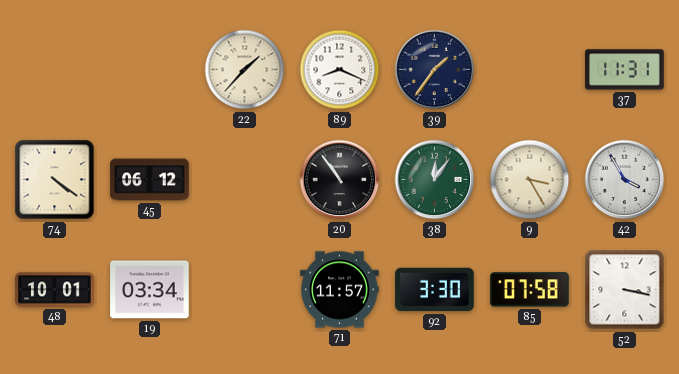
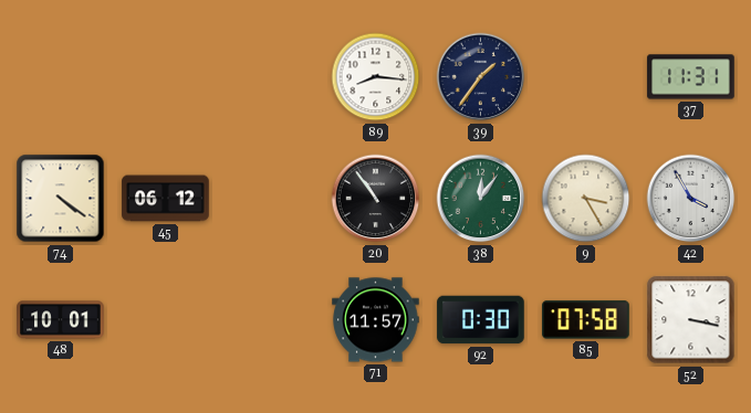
22: 1:37 -> none (245, 70)
89: 8:19 -> 8:16 (376, 77)
19: 03:34 -> none (150, 290)
92: 3:30 -> 0:30 (481, 320)
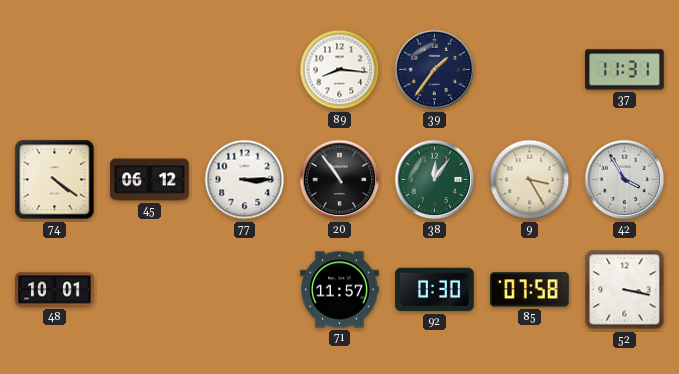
77: none -> 3:15 (245, 180)
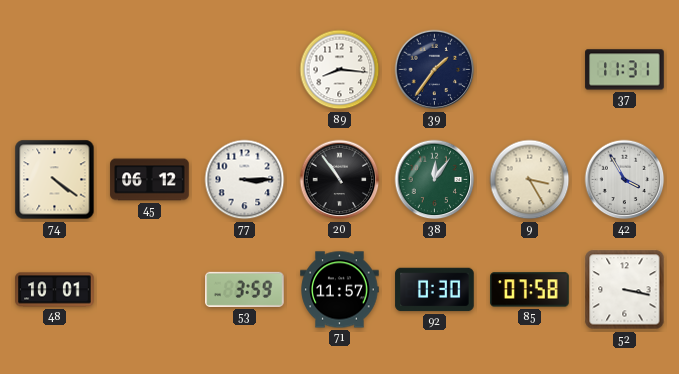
53: none -> 3:59 (245, 289)
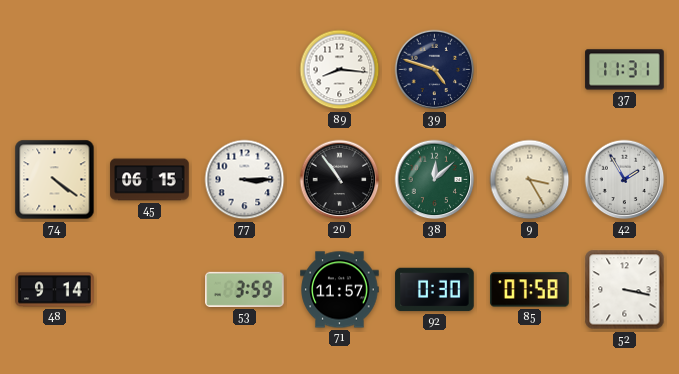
39: 1:36 -> 4:48 (435, 70)
45: 06:12 -> 06:15 (150, 180)
38: 12:06 -> 12:08 (435, 180)
42: 3:55 -> 1:55 (625, 180)
48: 10:01 -> 9:14 (55, 290)
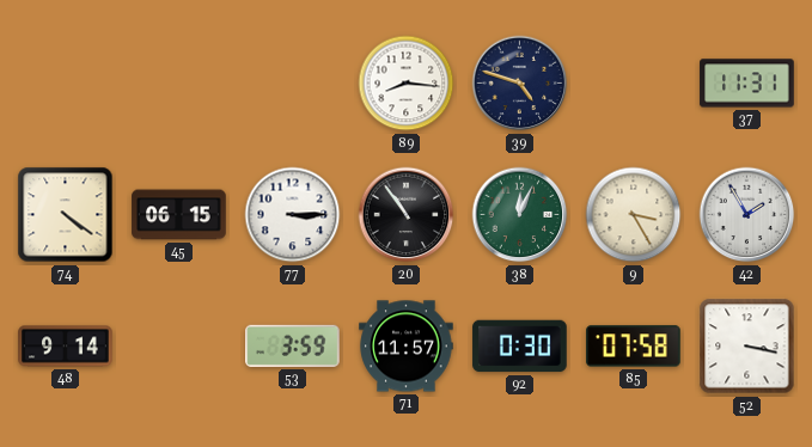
38: 12:08 -> 12:04 (520, 215)
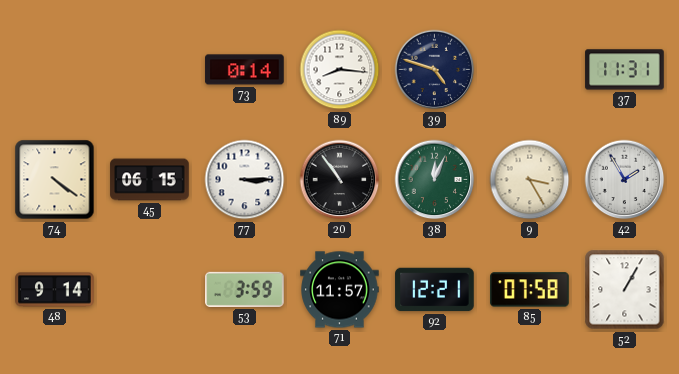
73: none -> 0:14 (245, 70)
92: 0:30 -> 12:21 (435, 290)
52: 3:17 -> 1:05 (625, 290)
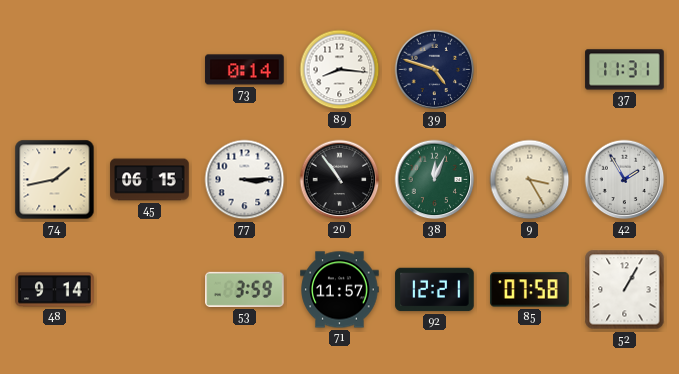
74: 4:21 -> 1:43 (55, 180)
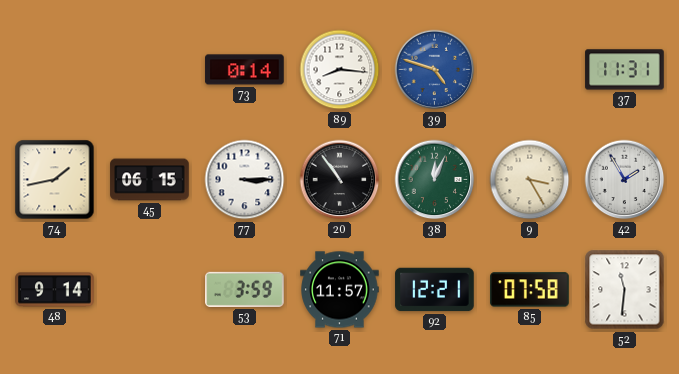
39 dial: navy -> blue (435, 70)
52: 1:05 -> 11:31 (625, 290)
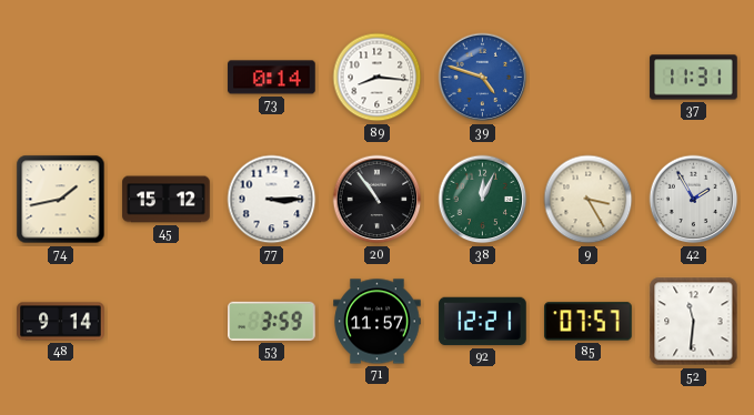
45: 06:15 -> 15:12 (167, 200)
85: 07:58 -> 07:57 (589, 322)
